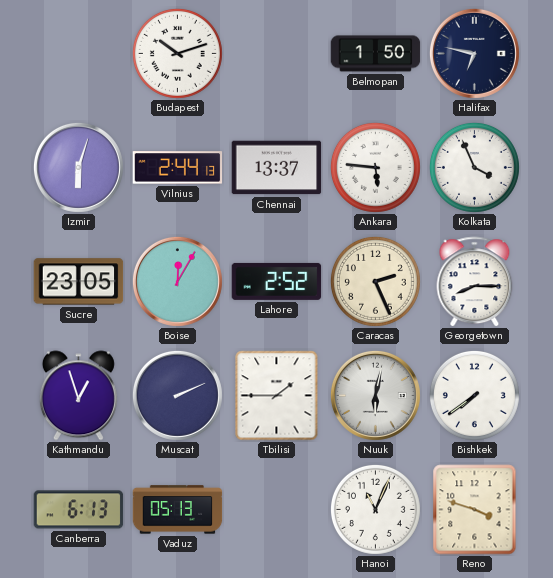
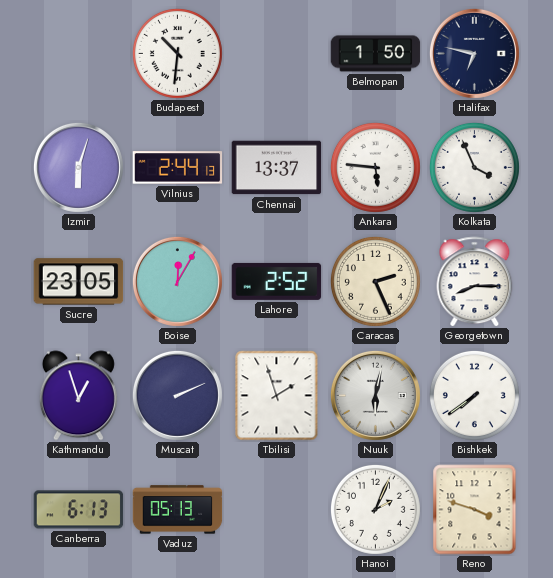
Budapest: 10:12 -> 10:31 (177, 53)
Tbilisi: 1:45 -> 1:57 (277, 396)
Hanoi: 11:04 -> 2:04 (375, 509)
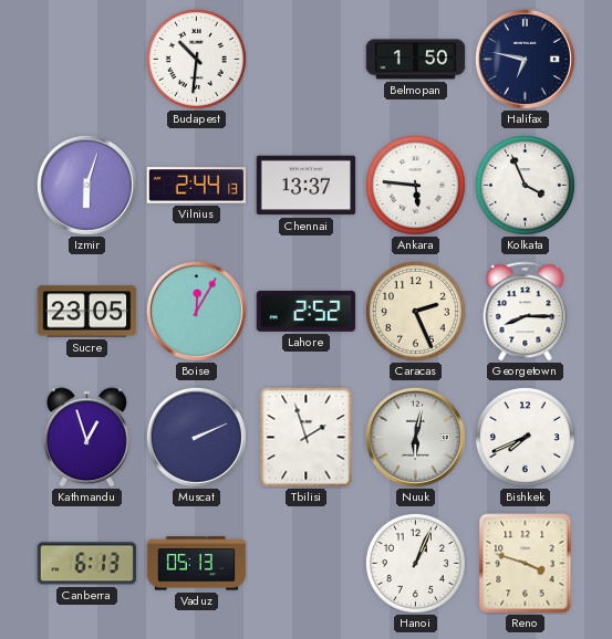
Bishkek: 7:39 -> 7:41 (525, 437)
Hanoi: 2:04 -> 1:04 (415, 563)
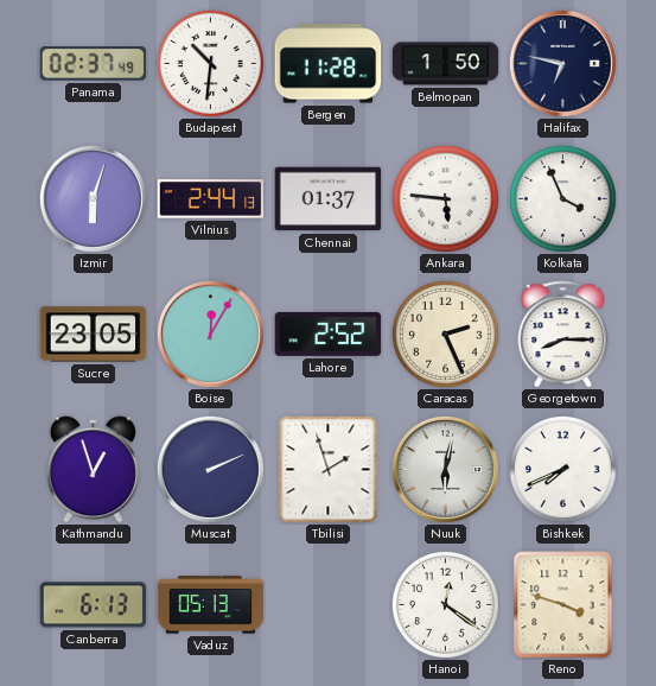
Panama: none -> 02:37 (94, 64)
Bergen: none -> 11:28 (329, 64)
Chennai: 13:37 -> 01:37 (329, 199)
Hanoi: 1:04 -> 12:21 (445, 604)
